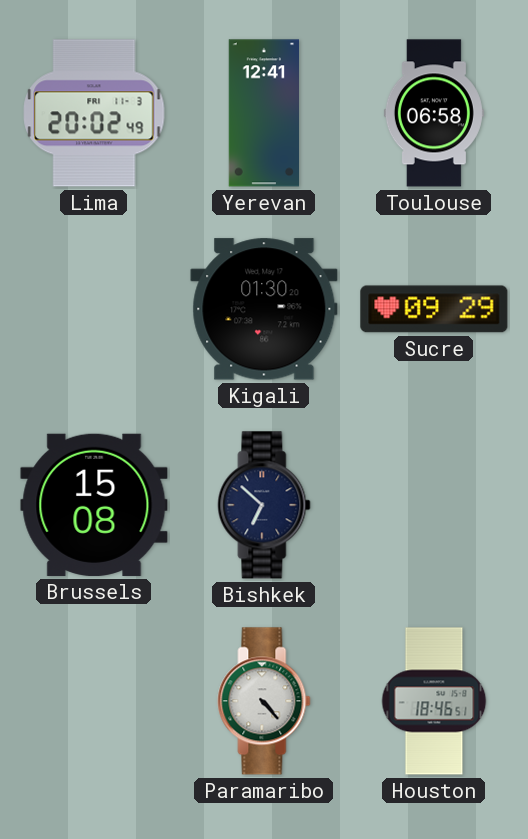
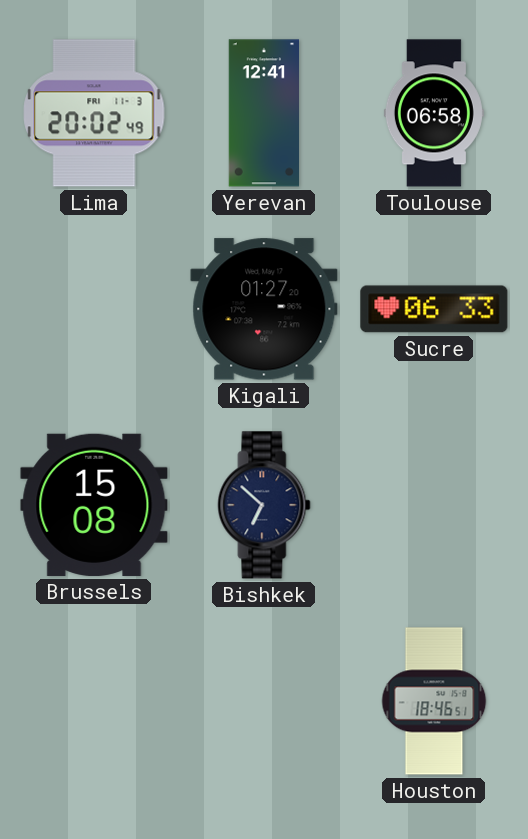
Kigali: 01:30 -> 01:27 (264, 309)
Sucre: 09:29 -> 06:33 (434, 309)
Paramaribo: 4:23 -> none (264, 701)
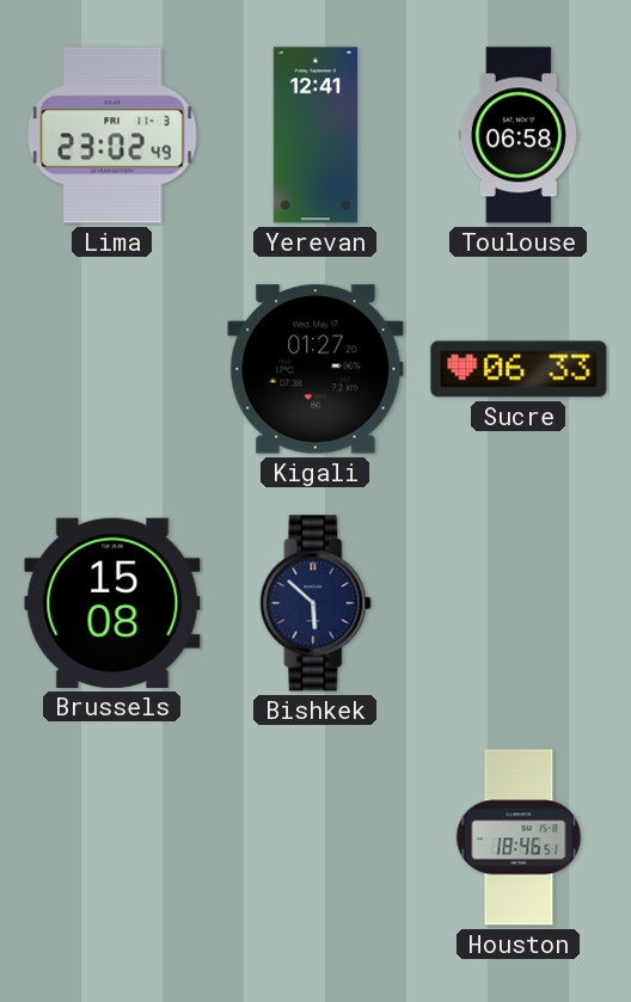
Lima: 20:02 -> 23:02 (112, 135)
Bishkek: 6:52 -> 5:52 (315, 603)
